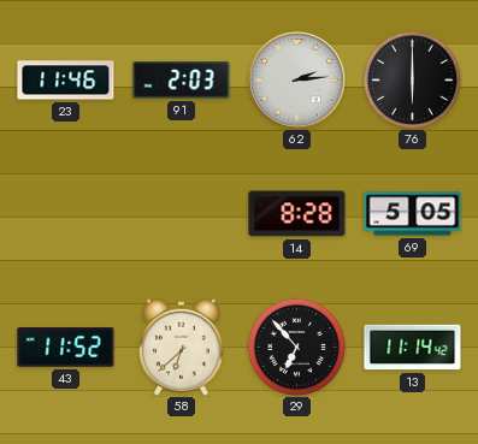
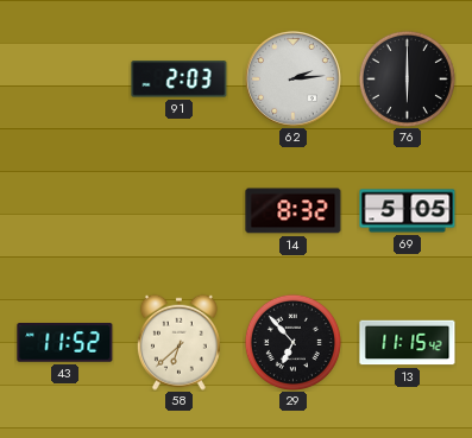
23: 11:46 -> none (66, 81)
14: 8:28 -> 8:32 (294, 211)
13: 11:14 -> 11:15 (408, 343)
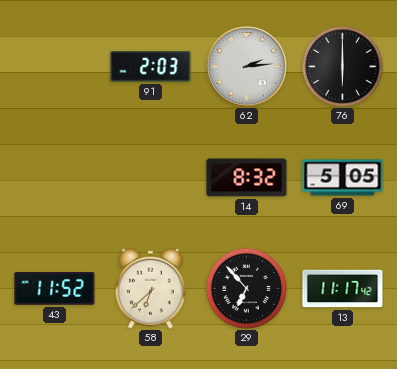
13: 11:15 -> 11:17 (343, 289)
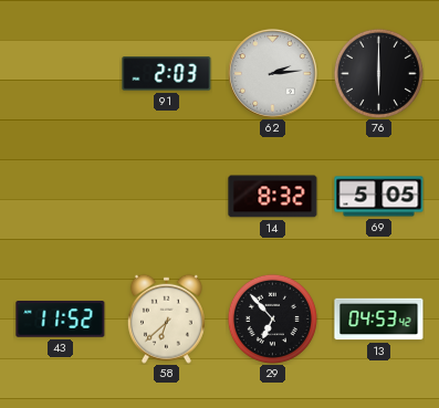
13: 11:17 -> 04:53 (379, 320)
